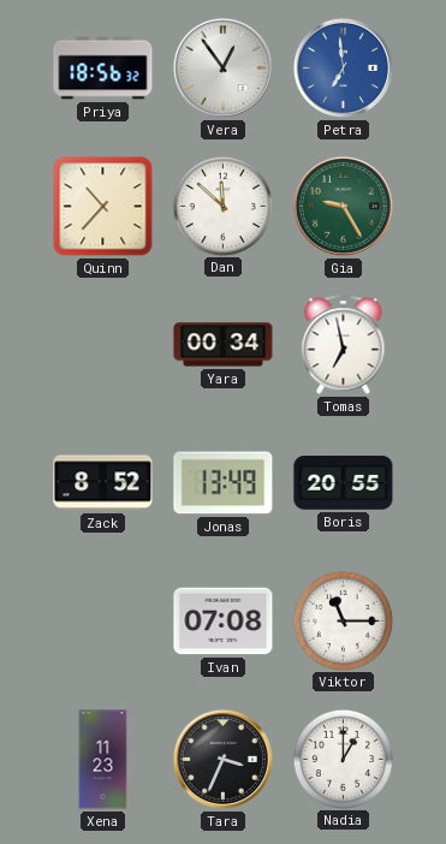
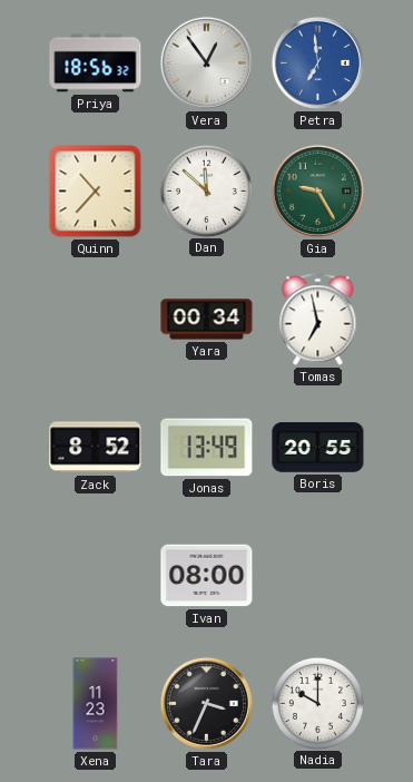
Ivan: 07:08 -> 08:00 (207, 576)
Viktor: 11:15 -> none (343, 620)
Nadia: 1:00 -> 10:00 (317, 703)
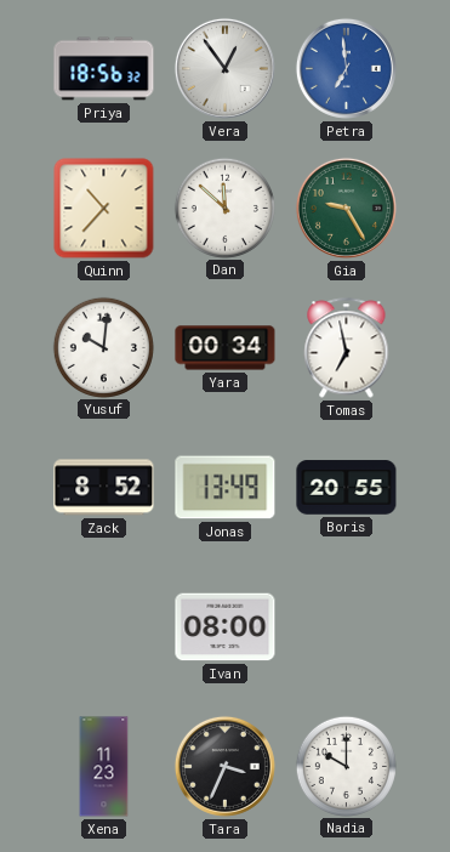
Yusuf: none -> 10:01 (103, 347)
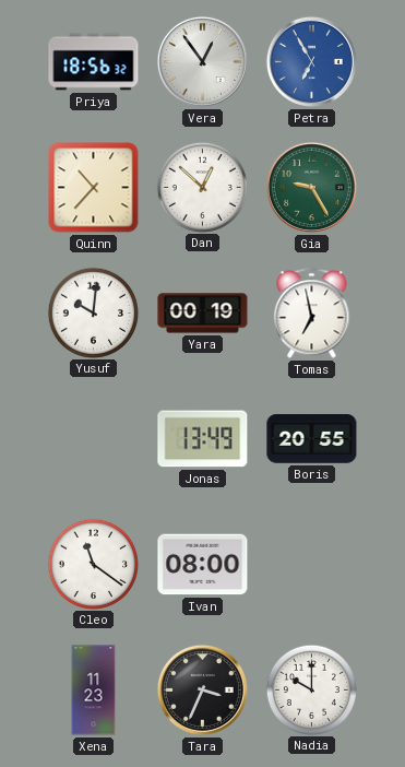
Petra: 6:59 -> 6:55 (311, 61)
Dan: 11:52 -> 12:52 (202, 187)
Yara: 00:34 -> 00:19 (203, 314)
Zack: 8:52 -> none (104, 488)
Cleo: none -> 11:21 (93, 564)
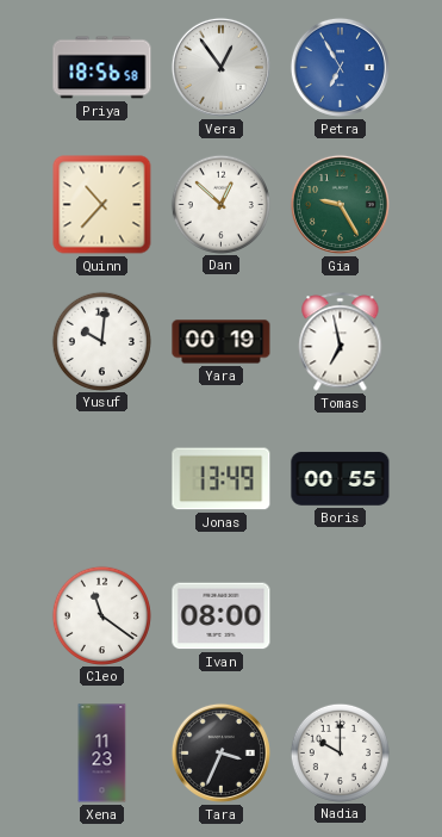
Priya: 18:56:32 -> 18:56:58 (102, 68)
Boris: 20:55 -> 00:55 (341, 479)
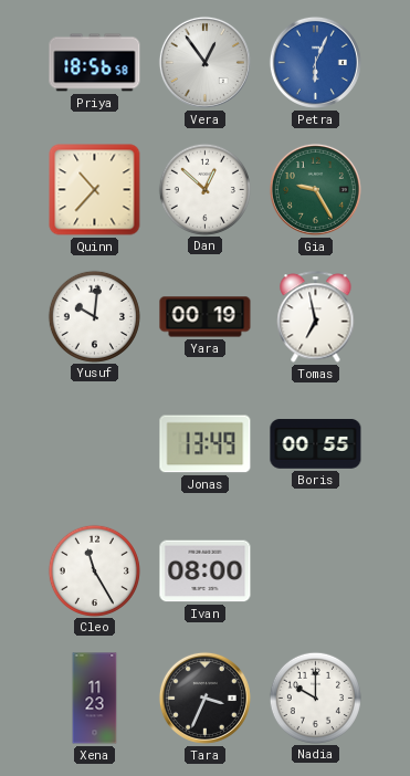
Petra: 6:55 -> 6:04 (315, 62)
Cleo: 11:21 -> 11:25 (94, 570)
